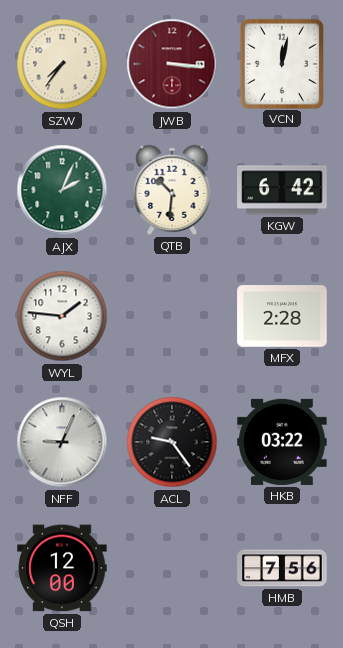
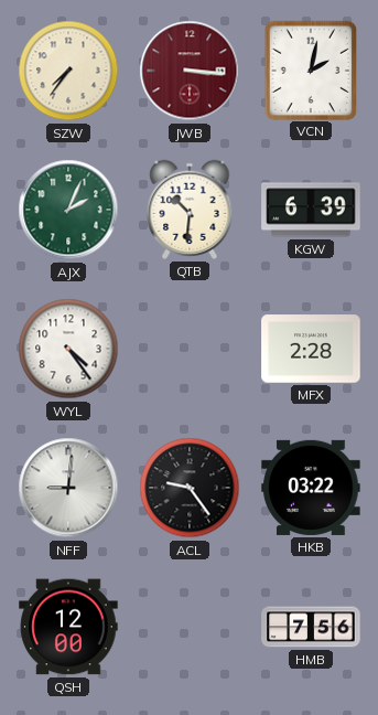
VCN: 12:02 -> 2:02 (310, 70)
KGW: 6:42 -> 6:39 (311, 210)
WYL: 1:46 -> 4:24 (68, 349)
NFF: 9:04 -> 9:01 (68, 488)
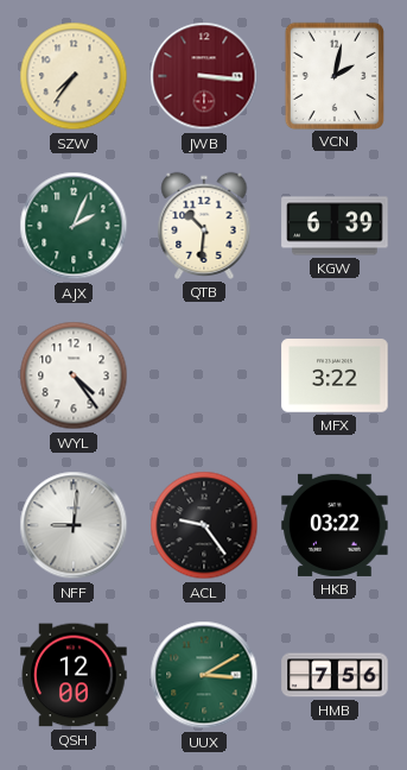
MFX: 2:28 -> 3:22 (335, 375)
UUX: none -> 3:10 (204, 675)
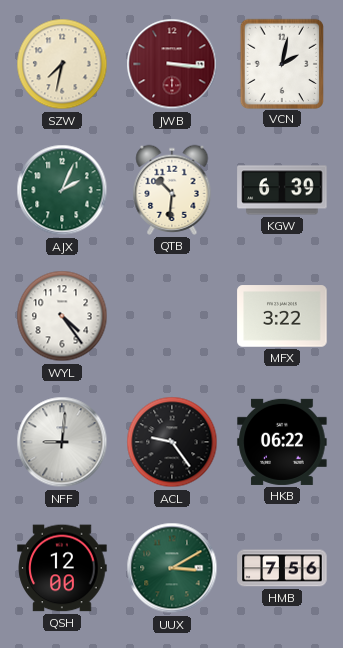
SZW: 7:36 -> 7:32 (62, 64)
HKB: 03:22 -> 06:22 (282, 442)
